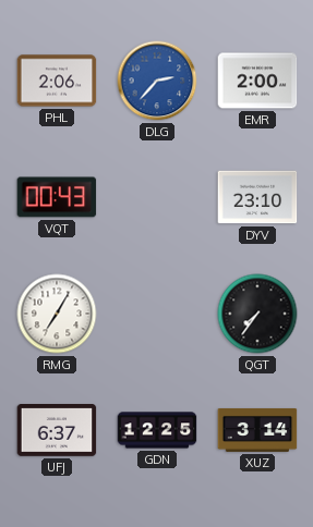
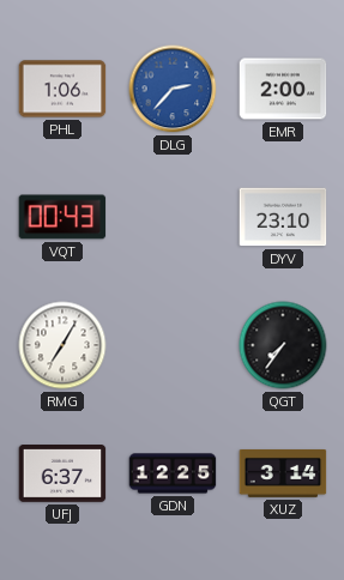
PHL: 2:06 -> 1:06 (62, 89)
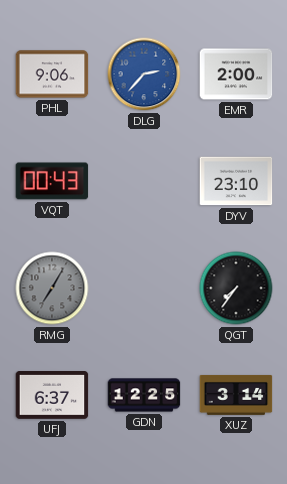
PHL: 1:06 -> 9:06 (52, 74)
RMG dial: white -> grey (52, 288)
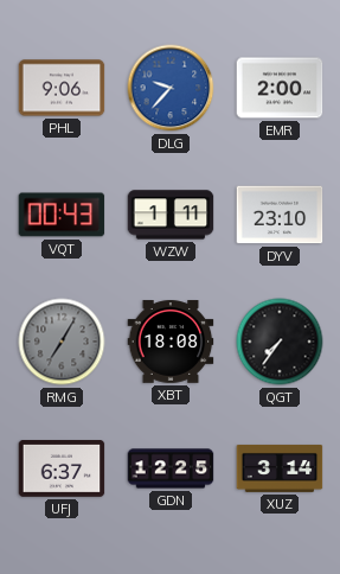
DLG: 2:37 -> 9:37 (171, 88)
WZW: none -> 1:11 (171, 215)
XBT: none -> 18:08 (171, 342)
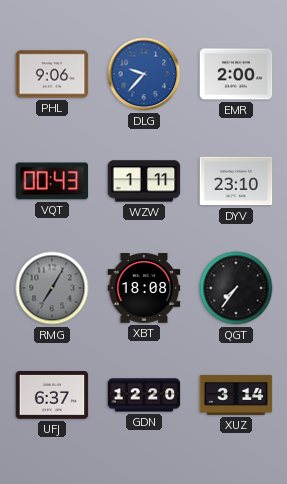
GDN: 12:25 -> 12:20 (144, 395)
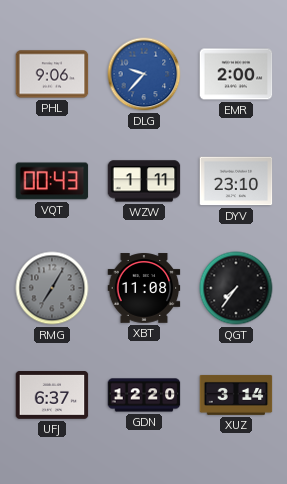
XBT: 18:08 -> 11:08 (144, 288)
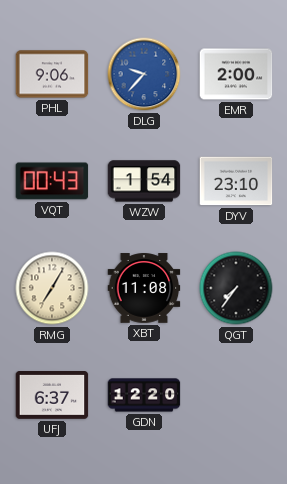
WZW: 1:11 -> 1:54 (144, 181)
RMG dial: grey -> cream (52, 288)
XUZ: 3:14 -> none (236, 395)
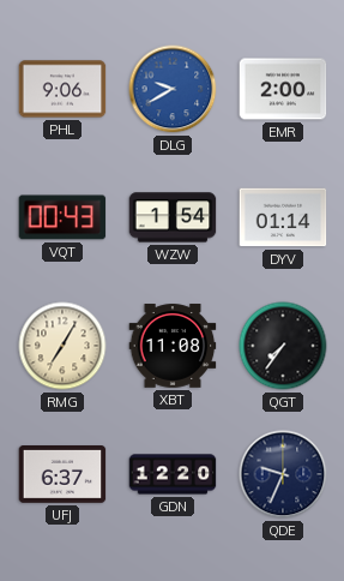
DLG: 9:37 -> 9:40 (173, 89)
DYV: 23:10 -> 01:14 (283, 217)
QDE: none -> 9:34 (283, 474)
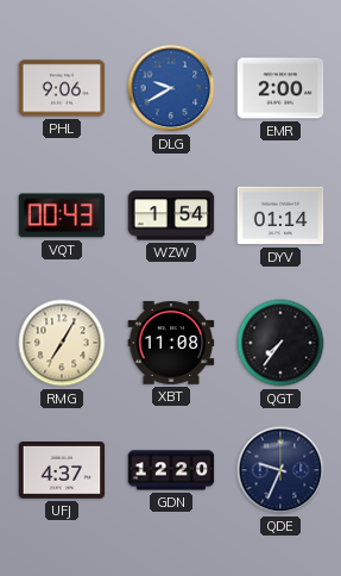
UFJ: 6:37 -> 4:37 (62, 471)
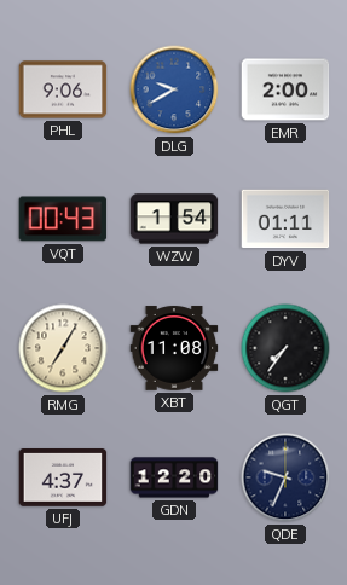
DYV: 01:14 -> 01:11 (285, 219)
